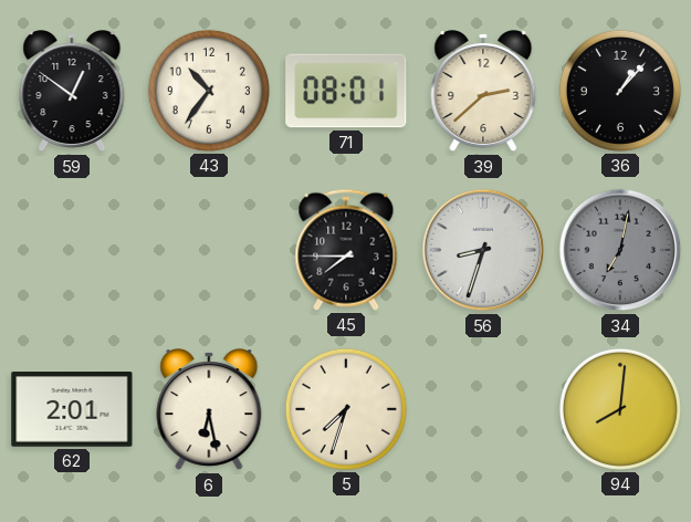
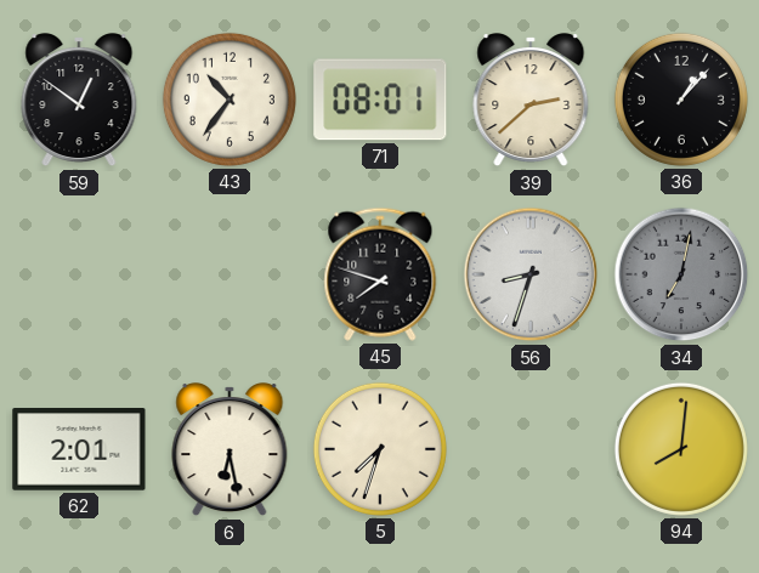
45: 7:45 -> 7:48 (380, 274)
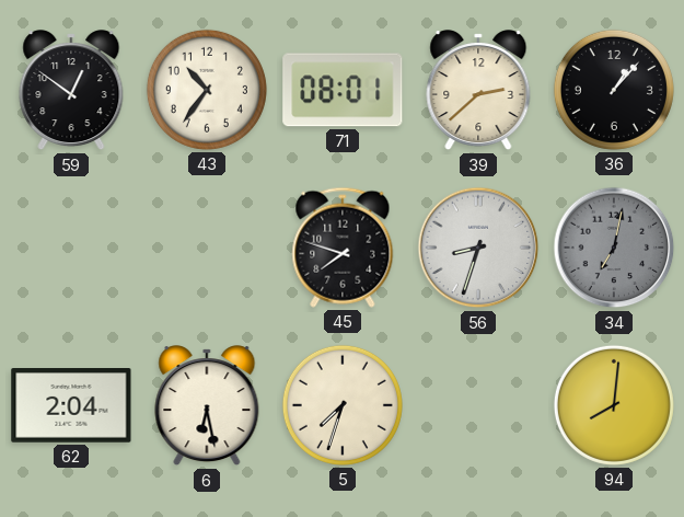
62: 2:01 -> 2:04 (71, 405)
